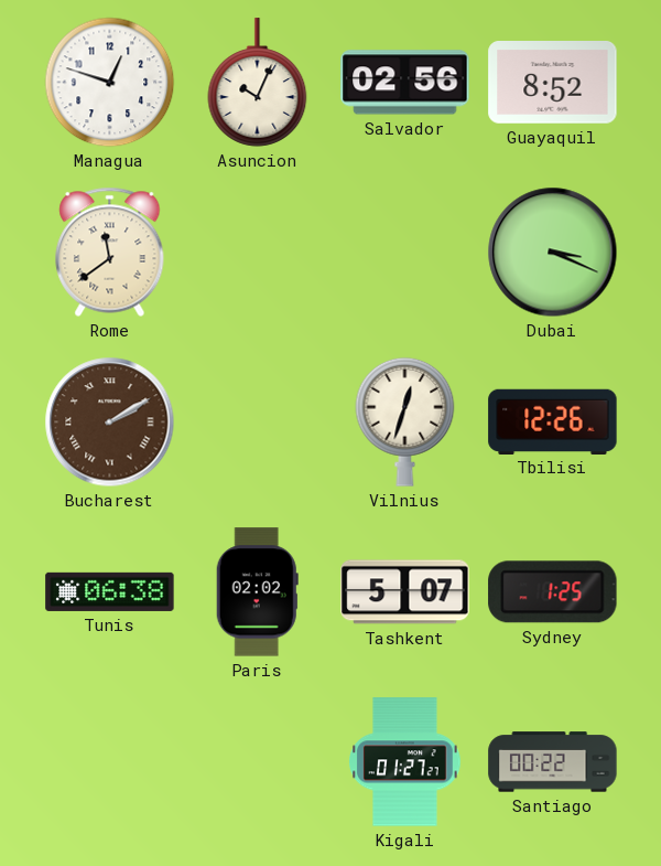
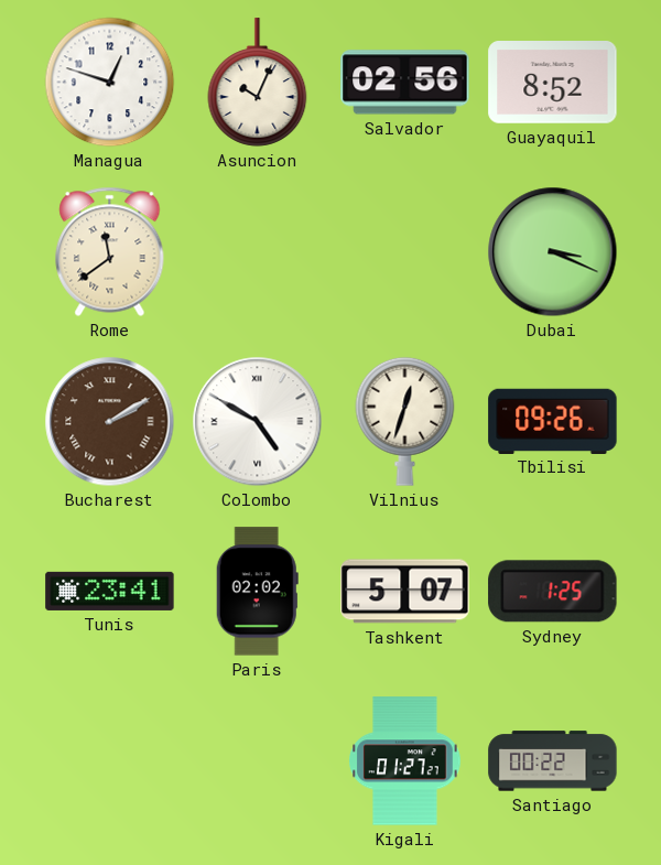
Colombo: none -> 4:50 (258, 422)
Tbilisi: 12:26 -> 09:26 (553, 421)
Tunis: 06:38 -> 23:41 (110, 591)
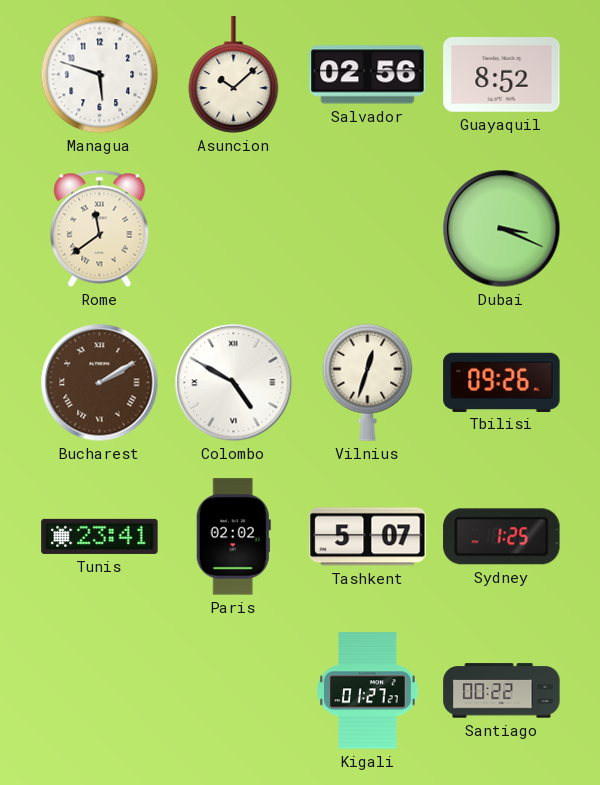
Managua: 12:48 -> 5:48 (100, 75)
Asuncion: 10:04 -> 10:08 (234, 75)
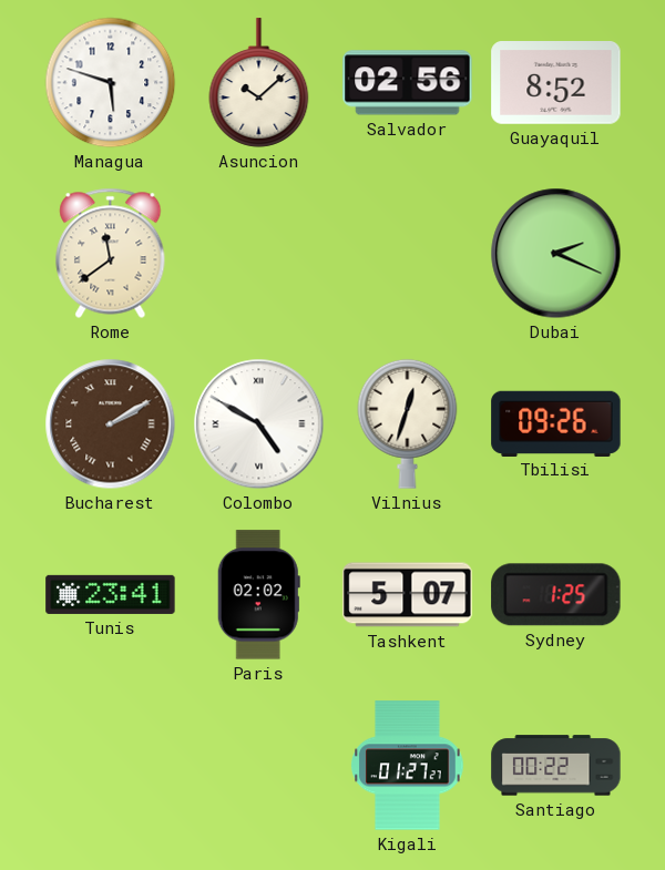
Dubai: 3:19 -> 2:19 (556, 254)
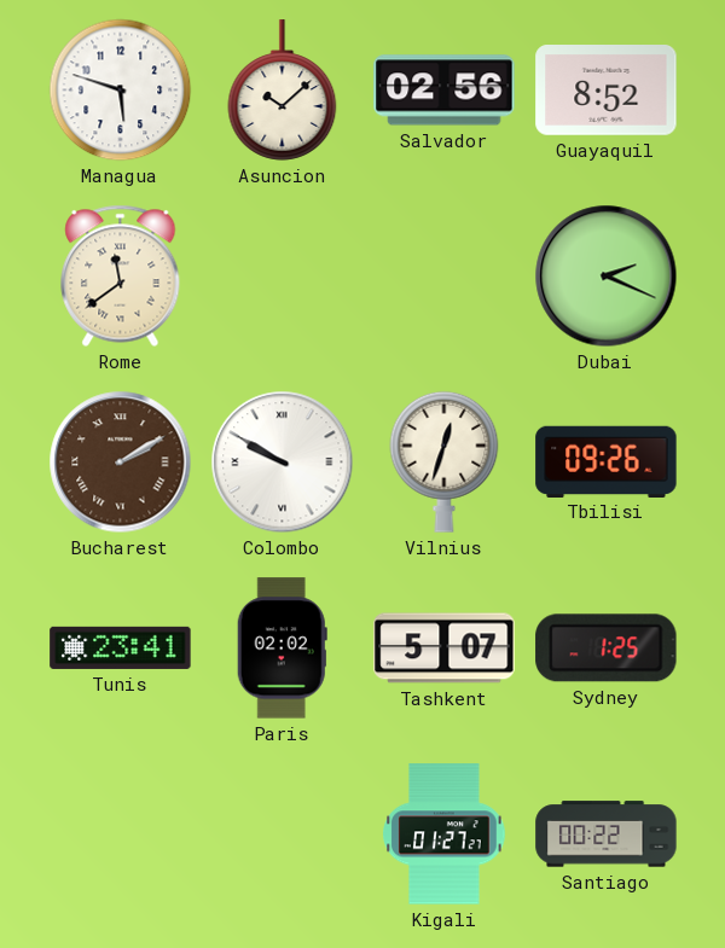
Colombo: 4:50 -> 9:50 (283, 463)
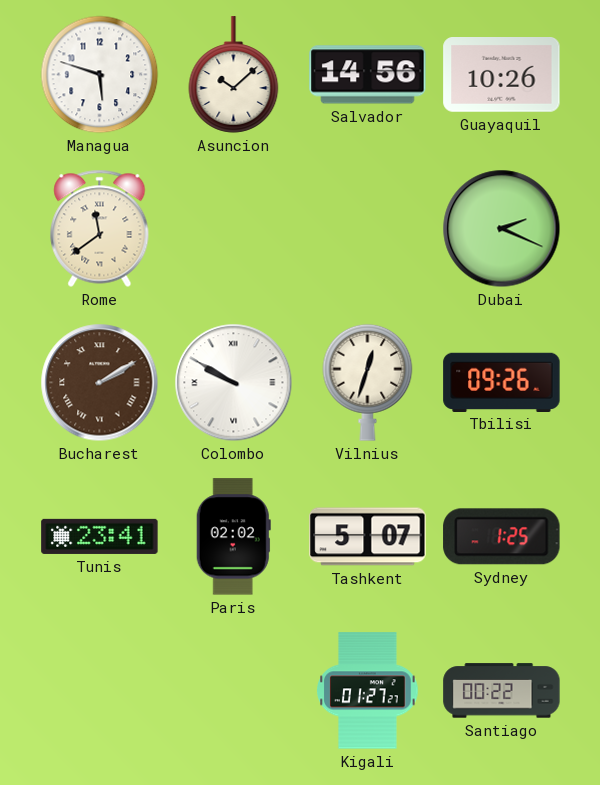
Salvador: 02:56 -> 14:56 (368, 75)
Guayaquil: 8:52 -> 10:26 (502, 75)
